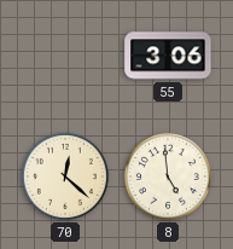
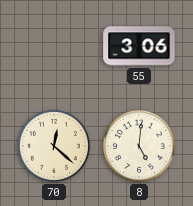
8: 4:59 -> 5:01 (139, 146)
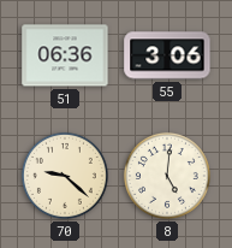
51: none -> 06:36 (65, 55)
70: 12:22 -> 9:22 (65, 176)
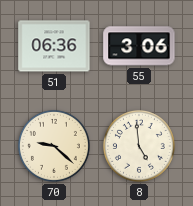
8: 5:01 -> 4:59 (139, 146)
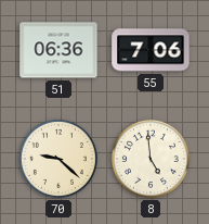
55: 3:06 -> 7:06 (151, 50)
